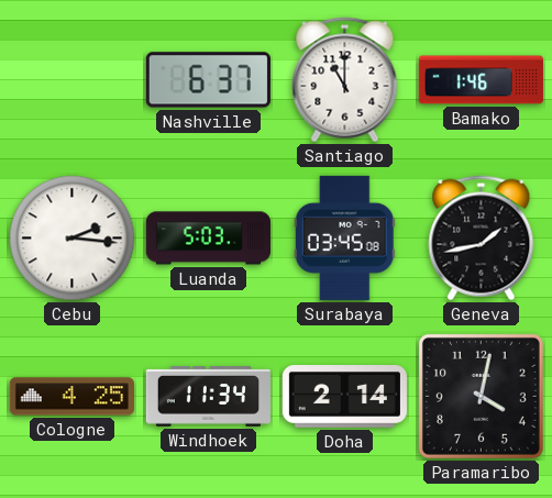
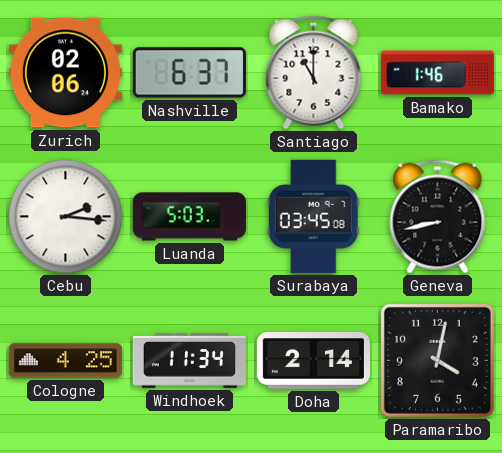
Zurich: none -> 02:06 (65, 73)
Geneva: 1:43 -> 8:43 (438, 217)
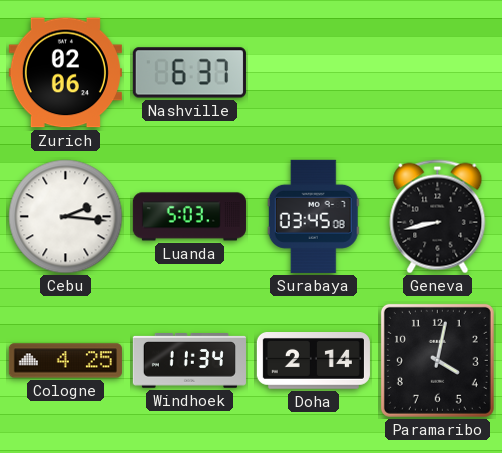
Santiago: 11:00 -> none (314, 73)
Bamako: 1:46 -> none (437, 73)
